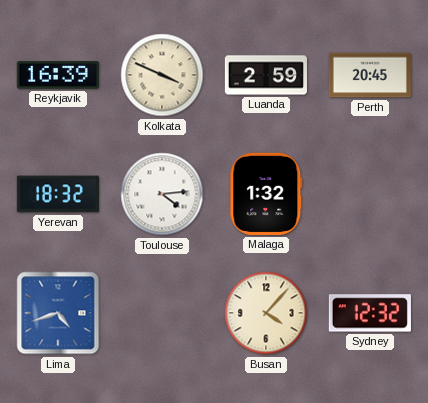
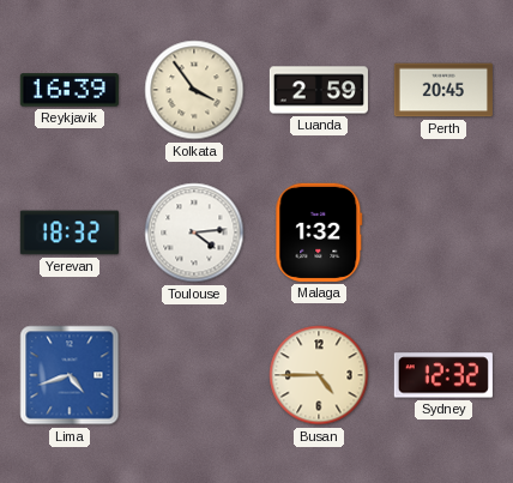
Kolkata: 3:49 -> 3:54 (194, 90)
Busan: 4:07 -> 4:45 (319, 375)
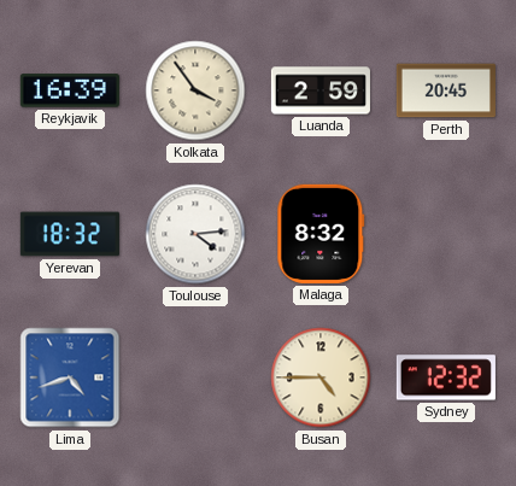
Malaga: 1:32 -> 8:32 (321, 234)
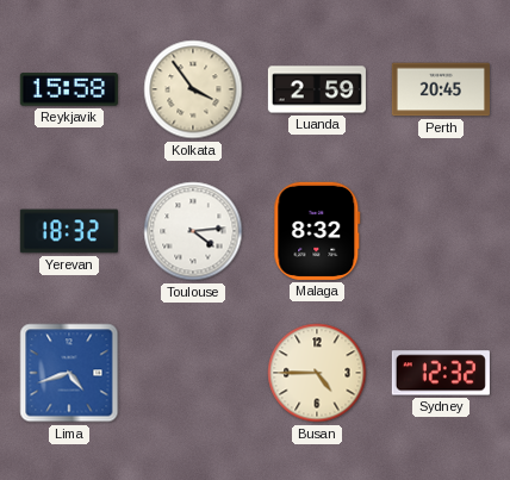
Reykjavik: 16:39 -> 15:58 (69, 89)
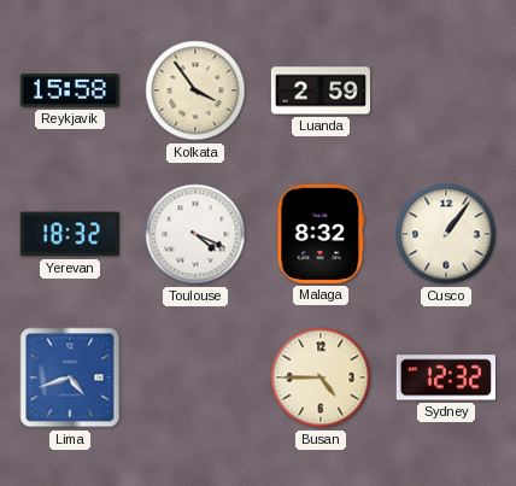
Perth: 20:45 -> none (441, 89)
Toulouse: 4:14 -> 4:19 (195, 234)
Cusco: none -> 1:06 (446, 234)
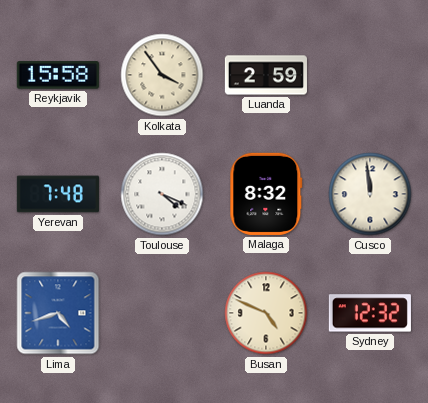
Yerevan: 18:32 -> 7:48 (58, 194)
Cusco: 1:06 -> 11:59 (370, 194)
Busan: 4:45 -> 4:49 (266, 313)
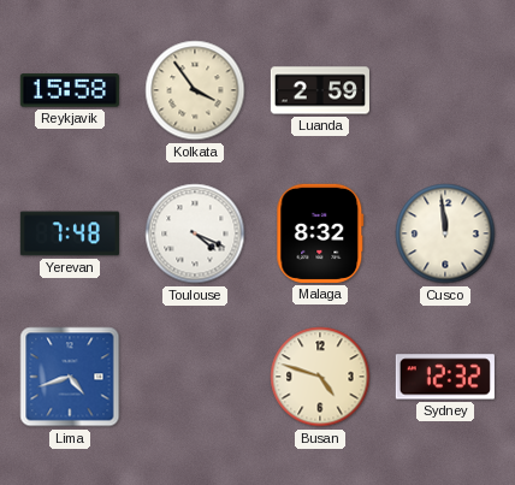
Busan: 4:49 -> 4:48 (320, 377)
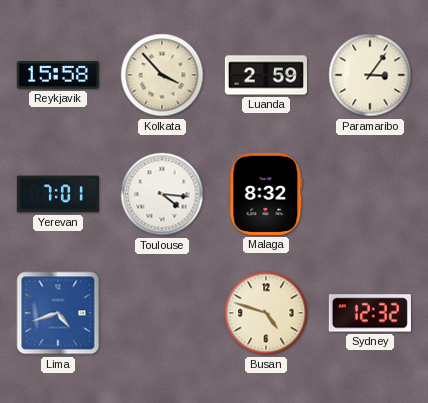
Kolkata: 3:54 -> 3:53 (162, 75)
Paramaribo: none -> 3:06 (370, 75)
Yerevan: 7:48 -> 7:01 (58, 194)
Toulouse: 4:19 -> 4:16 (162, 194)
Cusco: 11:59 -> none (445, 233)
